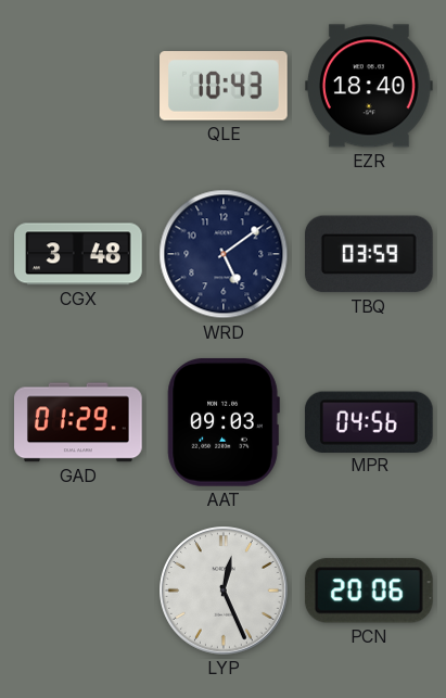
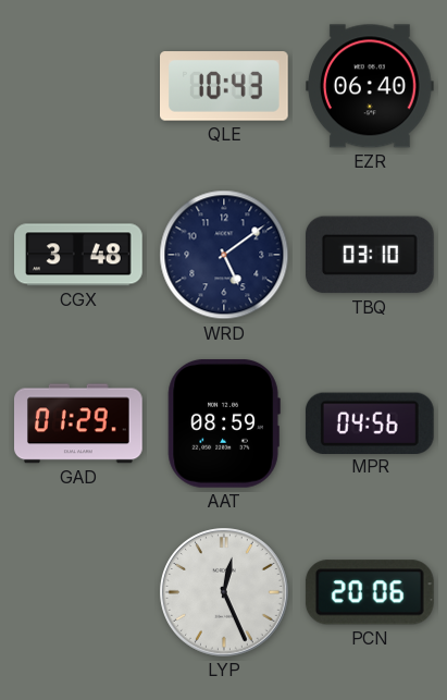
EZR: 18:40 -> 06:40 (371, 86)
TBQ: 03:59 -> 03:10 (370, 255)
AAT: 09:03 -> 08:59 (224, 423)
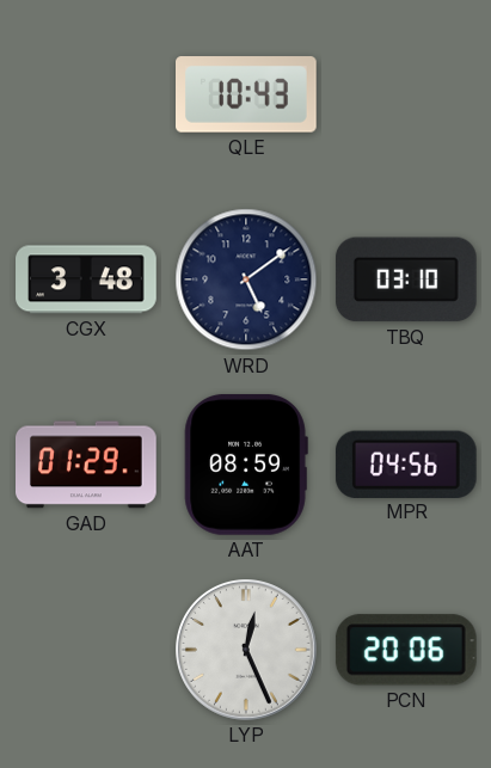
EZR: 06:40 -> none (371, 86)
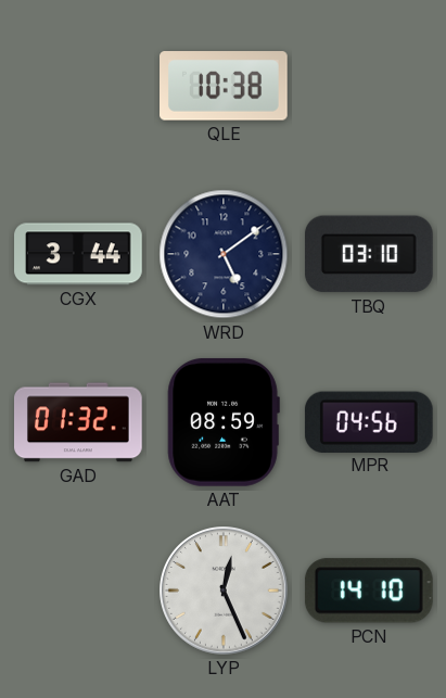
QLE: 10:43 -> 10:38 (225, 86)
CGX: 3:48 -> 3:44 (78, 254)
GAD: 01:29 -> 01:32 (79, 422)
PCN: 20:06 -> 14:10 (369, 591)
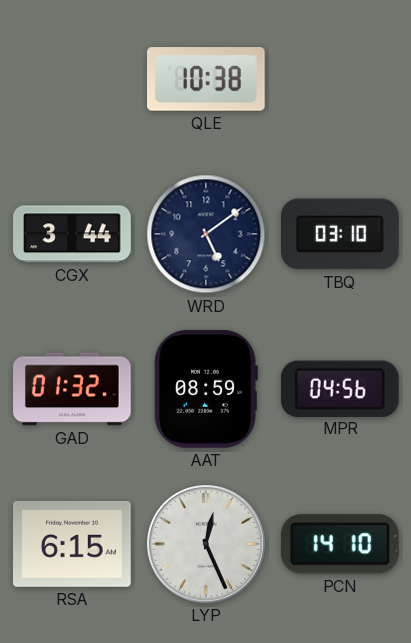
RSA: none -> 6:15 (73, 544)
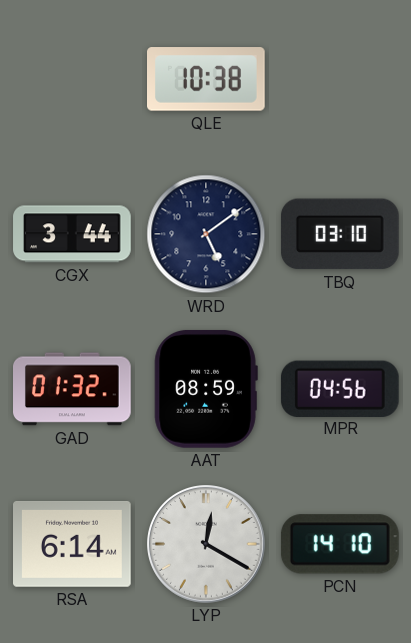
RSA: 6:15 -> 6:14 (73, 544)
LYP: 12:26 -> 12:20 (207, 545)
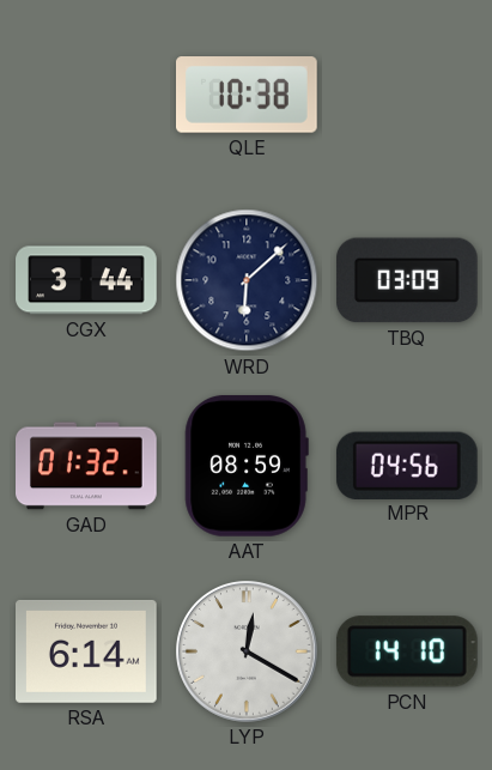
WRD: 5:09 -> 6:08 (247, 280)
TBQ: 03:10 -> 03:09 (407, 280)
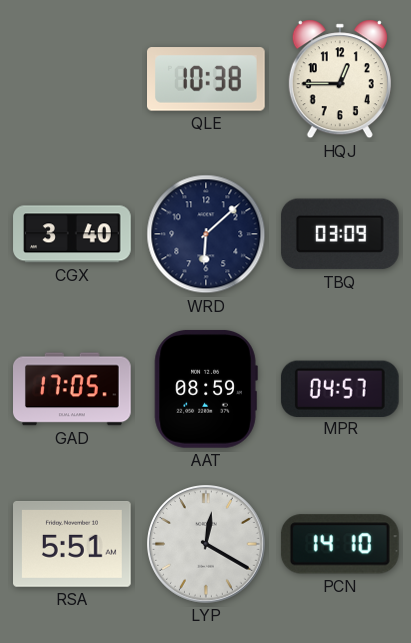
HQJ: none -> 12:45 (340, 79)
CGX: 3:44 -> 3:40 (72, 234)
GAD: 01:32 -> 17:05 (73, 389)
MPR: 04:56 -> 04:57 (340, 388)
RSA: 6:14 -> 5:51 (73, 544)
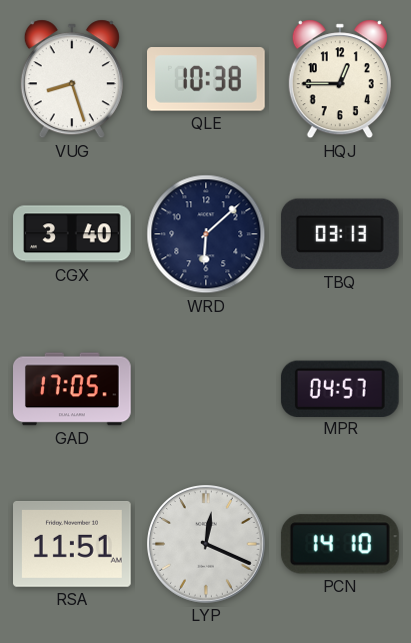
VUG: none -> 8:27 (72, 79)
TBQ: 03:09 -> 03:13 (340, 234)
AAT: 08:59 -> none (206, 389)
RSA: 5:51 -> 11:51 (73, 544)
LYP: 12:20 -> 12:19 (207, 545)
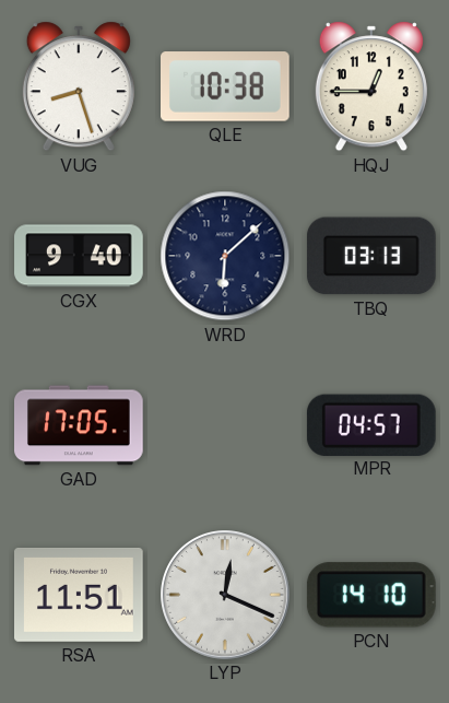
CGX: 3:40 -> 9:40 (79, 256)
